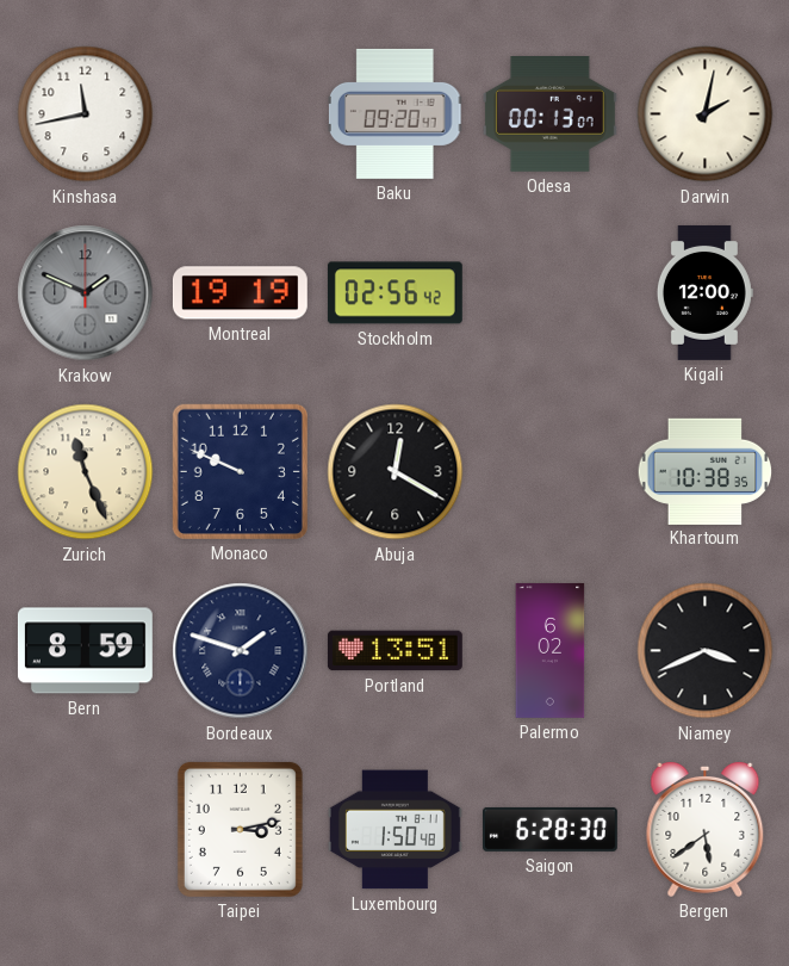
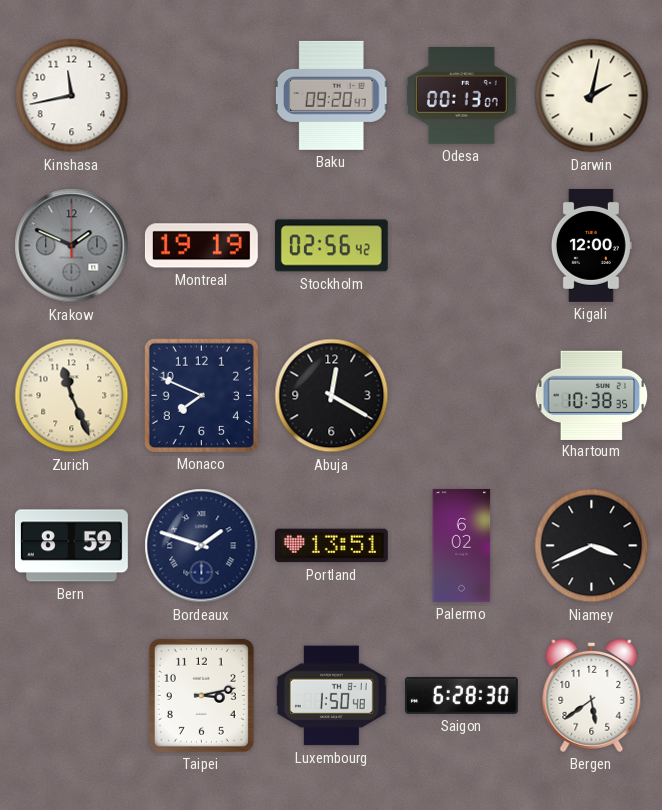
Monaco: 9:49 -> 7:49 (201, 395)
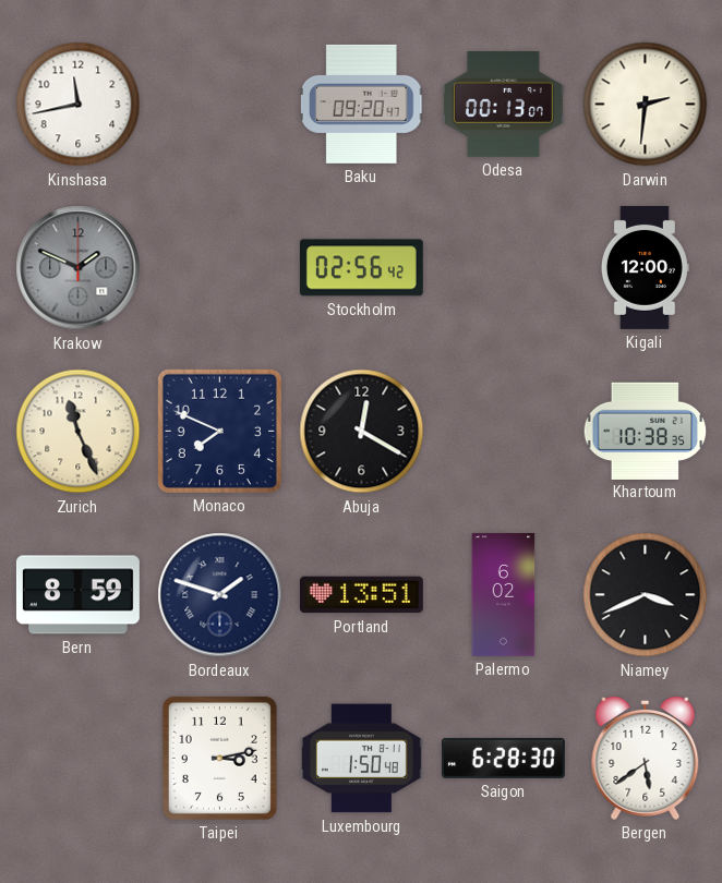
Darwin: 2:02 -> 2:31 (646, 105)
Montreal: 19:19 -> none (201, 246)
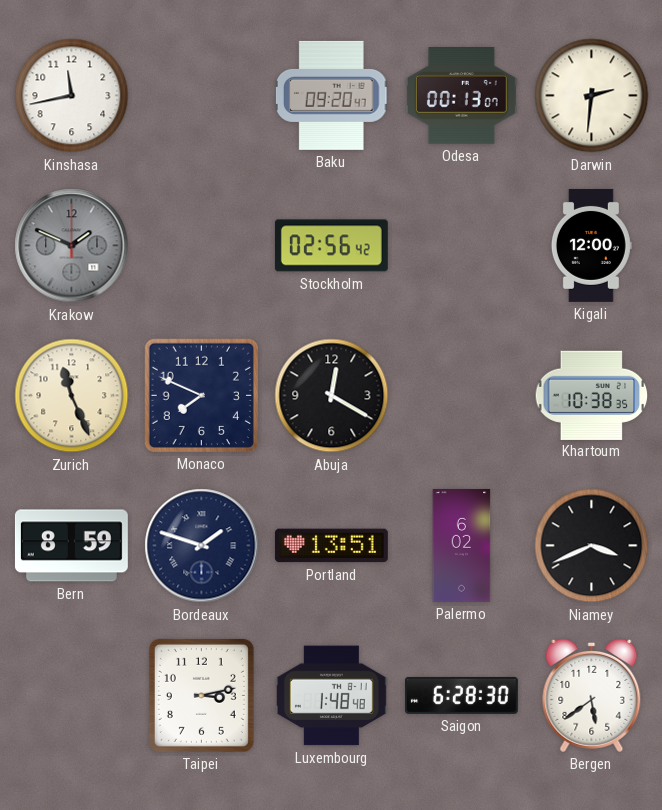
Luxembourg: 1:50 -> 1:48 (331, 696)
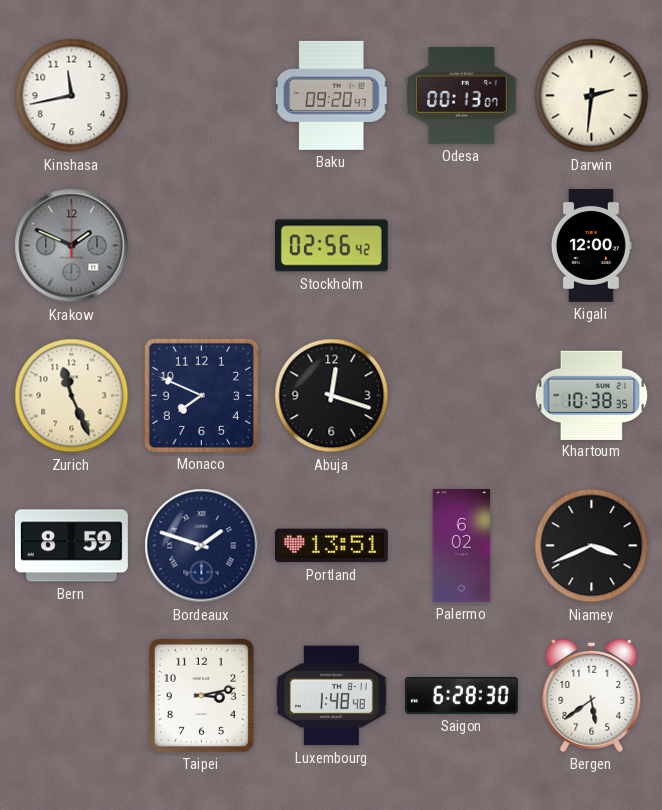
Abuja: 12:20 -> 12:18 (332, 396)
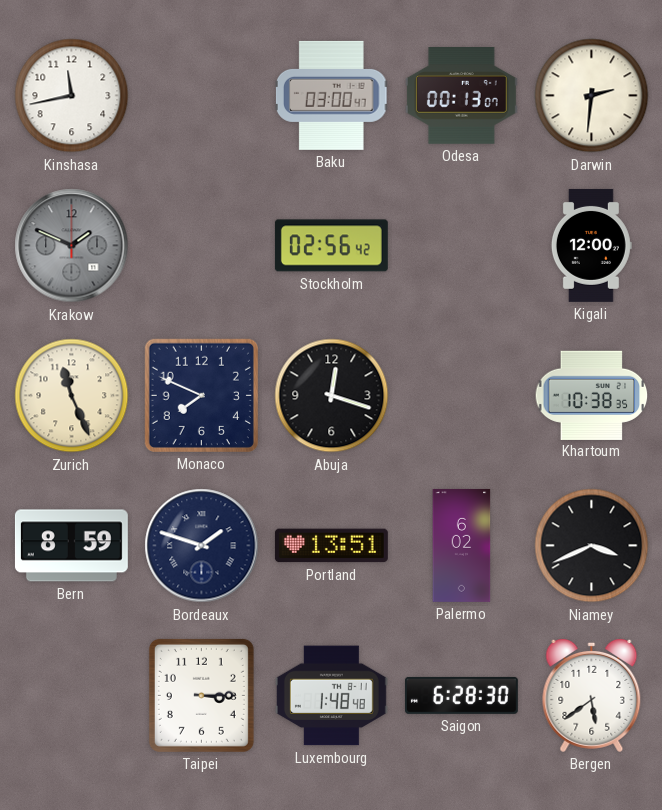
Baku: 09:20 -> 03:00 (331, 95)
Taipei: 3:13 -> 3:15 (201, 695)
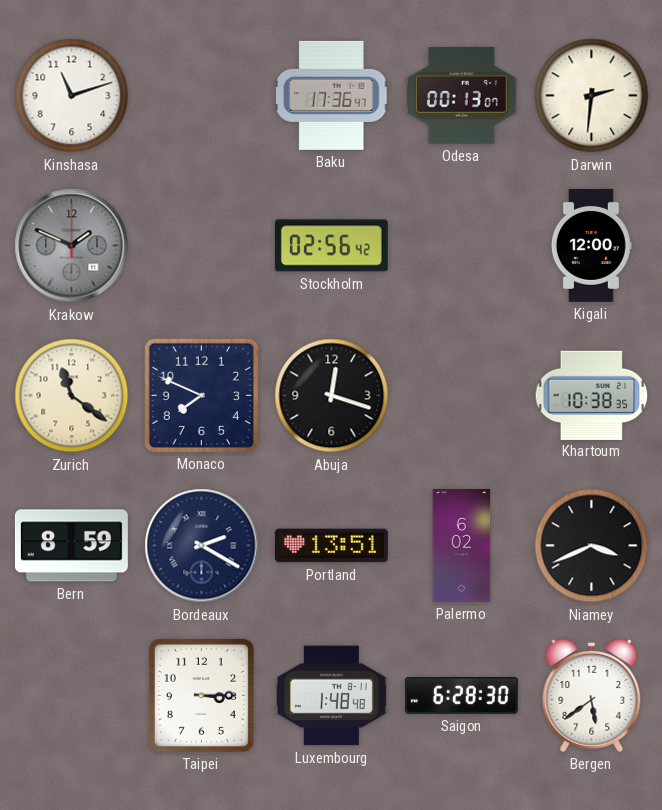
Kinshasa: 11:43 -> 11:12 (72, 96)
Baku: 03:00 -> 17:36 (331, 95)
Zurich: 11:26 -> 11:21 (72, 396)
Bordeaux: 1:48 -> 2:20 (202, 546)
